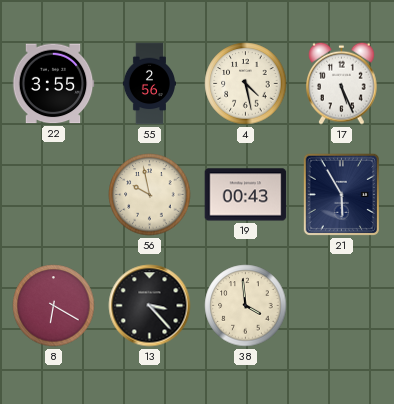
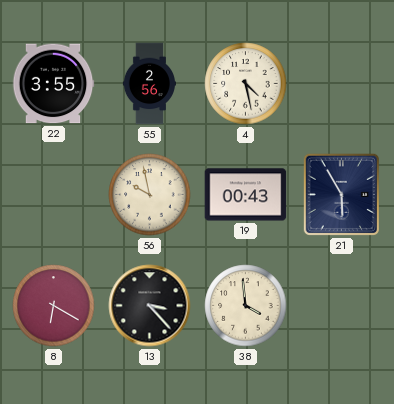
17: 5:26 -> none (342, 83)
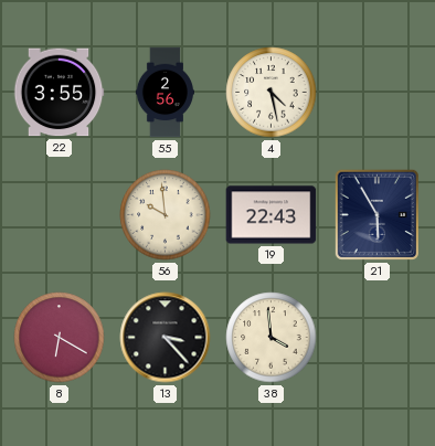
56: 9:58 -> 9:59 (166, 215)
19: 00:43 -> 22:43 (272, 215)
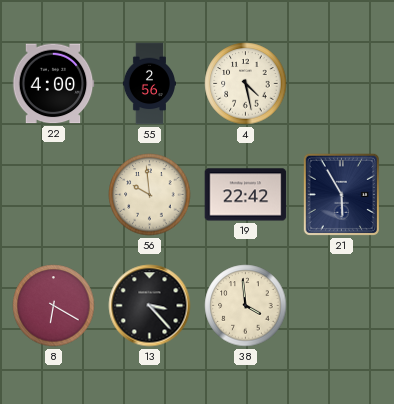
22: 3:55 -> 4:00 (53, 84)
19: 22:43 -> 22:42 (246, 195)
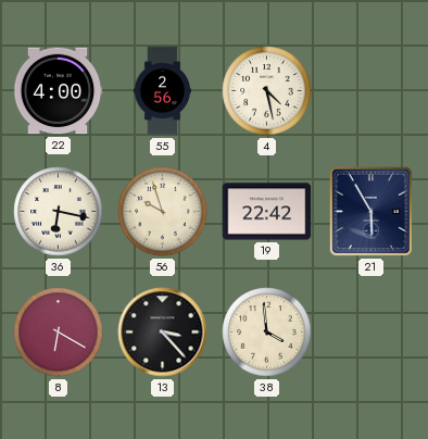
36: none -> 6:17 (59, 212)
56: 9:59 -> 9:57 (163, 212)
